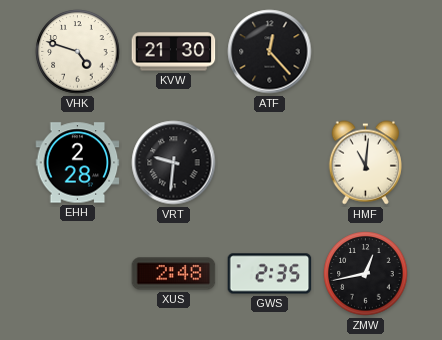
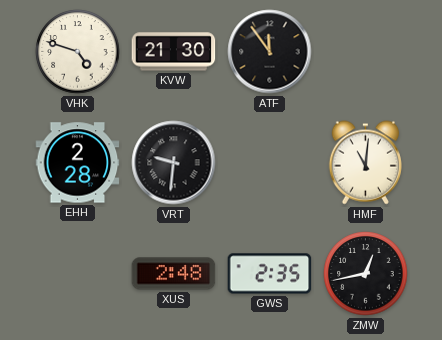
ATF: 12:23 -> 11:54 (270, 52)
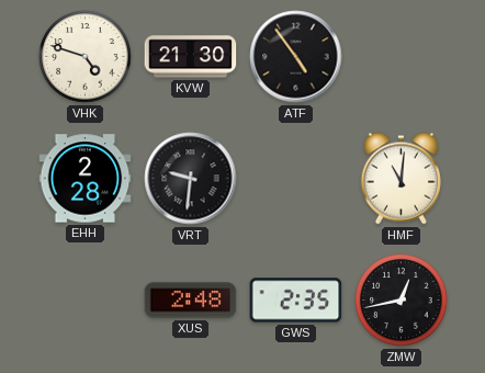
ATF: 11:54 -> 4:54 (296, 57)
